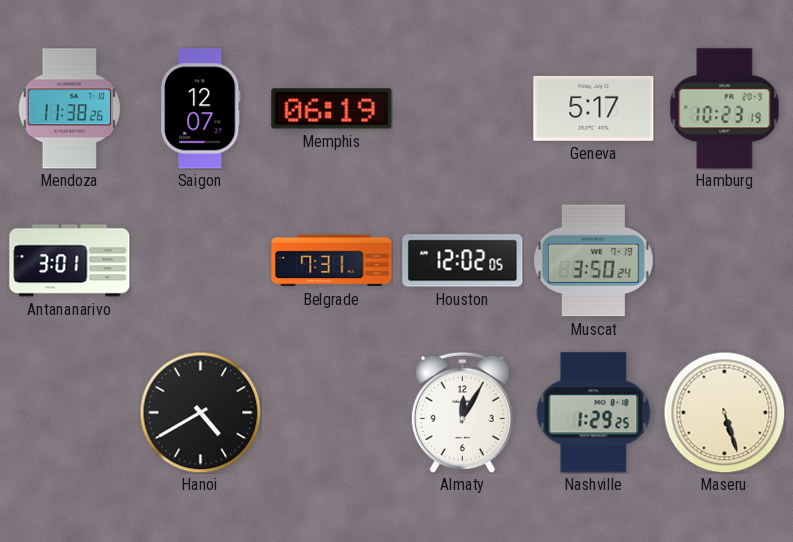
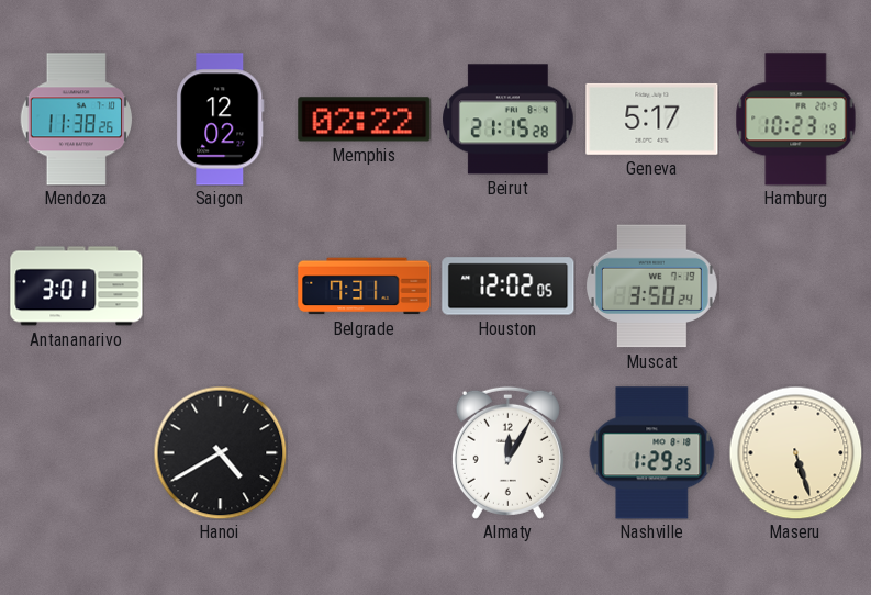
Saigon: 12:07 -> 12:02 (221, 120)
Memphis: 06:19 -> 02:22 (365, 120)
Beirut: none -> 21:15 (509, 120)
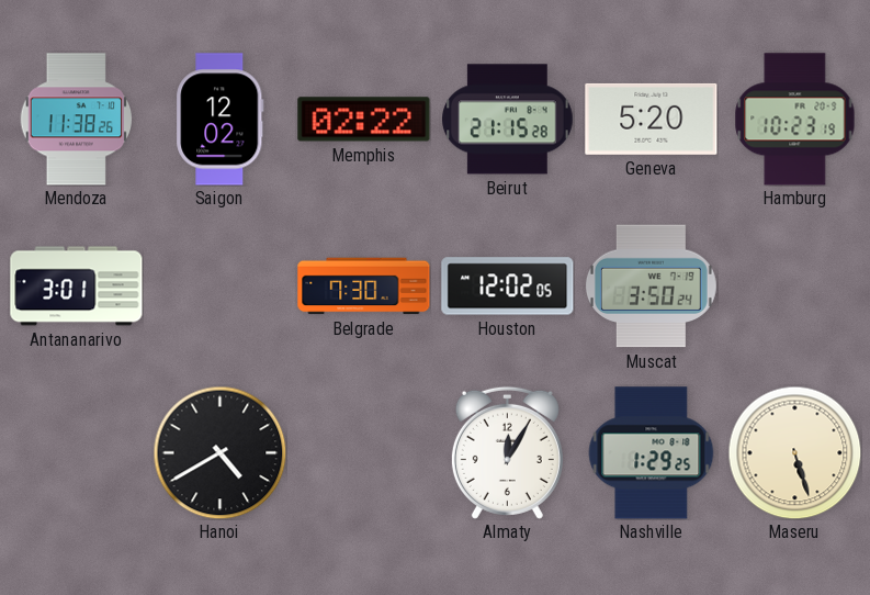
Geneva: 5:17 -> 5:20 (652, 119)
Belgrade: 7:31 -> 7:30 (364, 287)
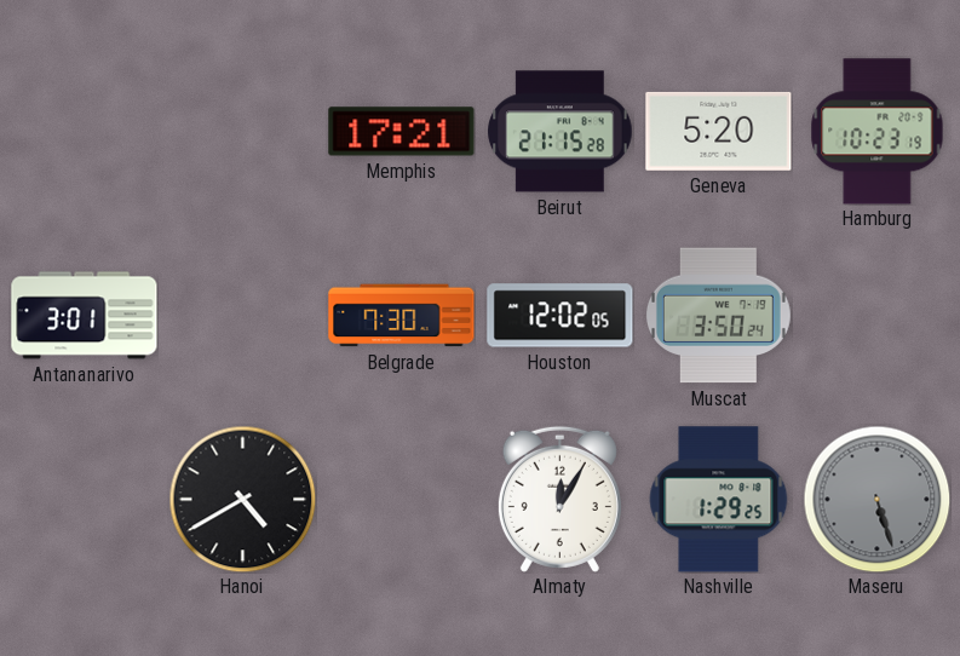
Mendoza: 11:38 -> none (77, 120)
Saigon: 12:02 -> none (221, 120)
Memphis: 02:22 -> 17:21 (402, 132)
Maseru dial: cream -> grey (876, 499)
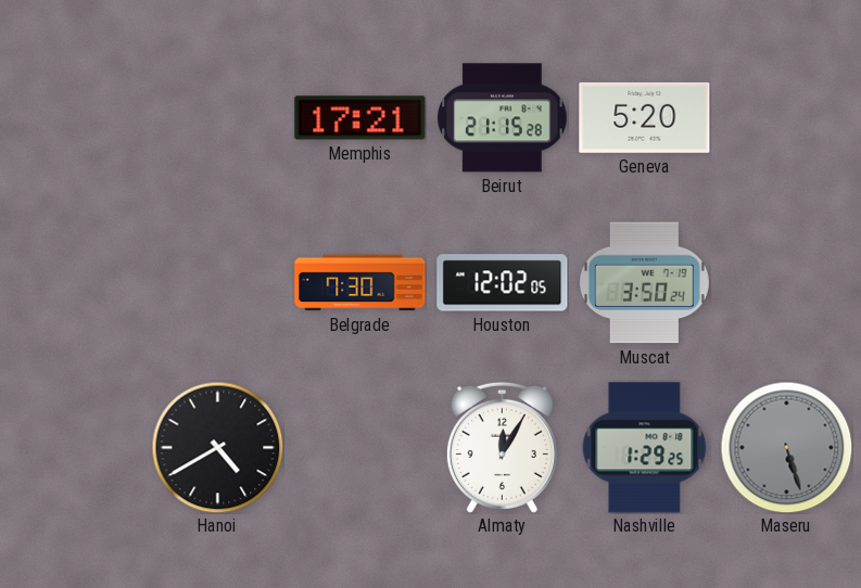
Hamburg: 10:23 -> none (878, 132)
Antananarivo: 3:01 -> none (85, 316)
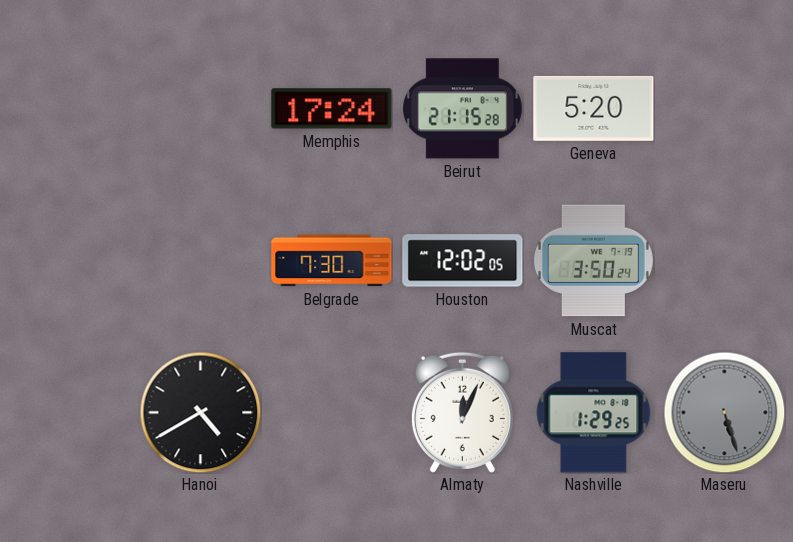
Memphis: 17:21 -> 17:24 (332, 109)
Almaty: 12:05 -> 12:04 (462, 412)
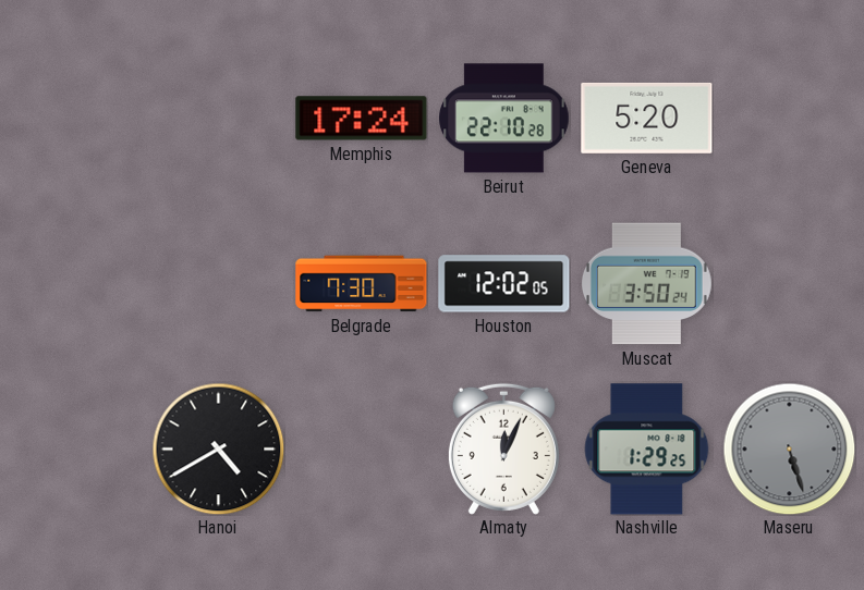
Beirut: 21:15 -> 22:10 (504, 119)
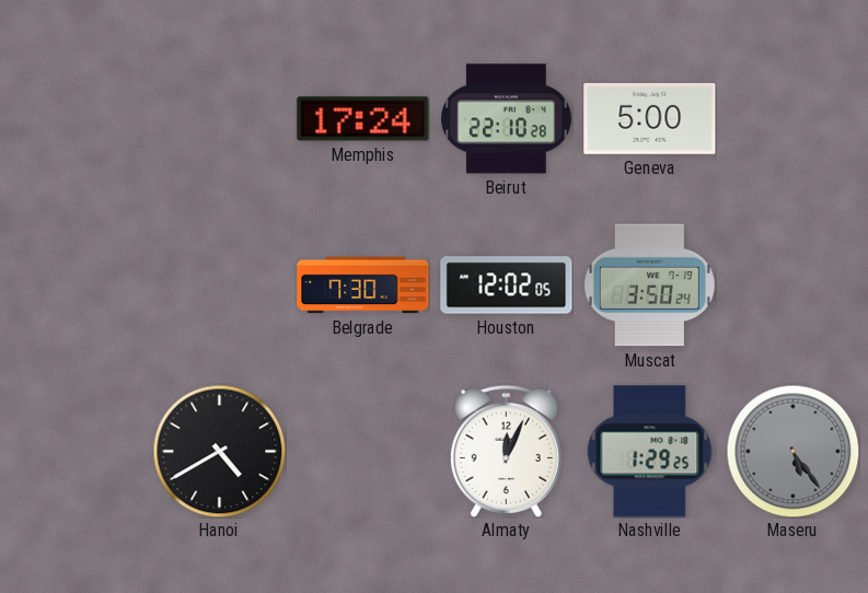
Geneva: 5:20 -> 5:00 (650, 118)
Maseru: 5:27 -> 5:24 (792, 451)
